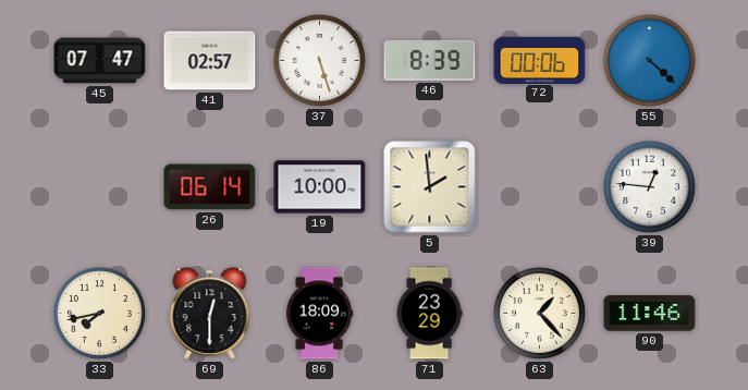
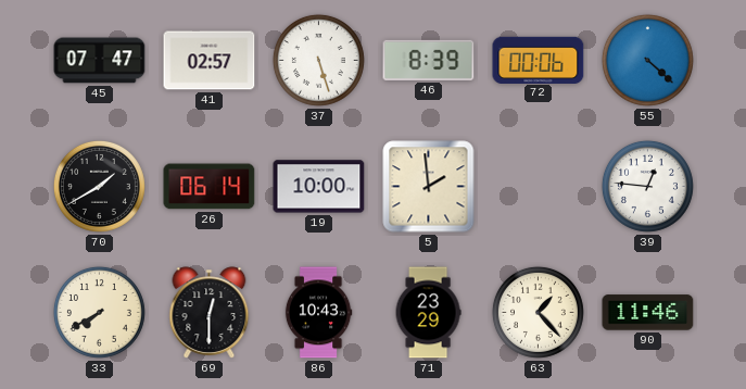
70: none -> 1:40 (99, 186)
33: 7:43 -> 7:40 (99, 312)
86: 18:09 -> 10:43 (318, 313)
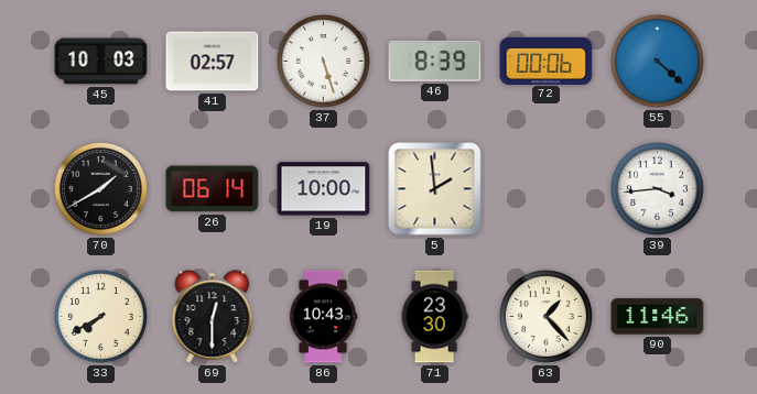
45: 07:47 -> 10:03 (101, 62)
39: 12:46 -> 3:44 (657, 188)
71: 23:29 -> 23:30 (434, 317)
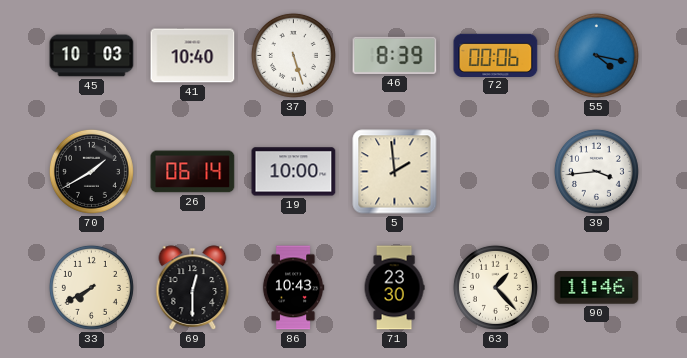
41: 02:57 -> 10:40 (193, 56)
55: 4:22 -> 4:17 (596, 55)
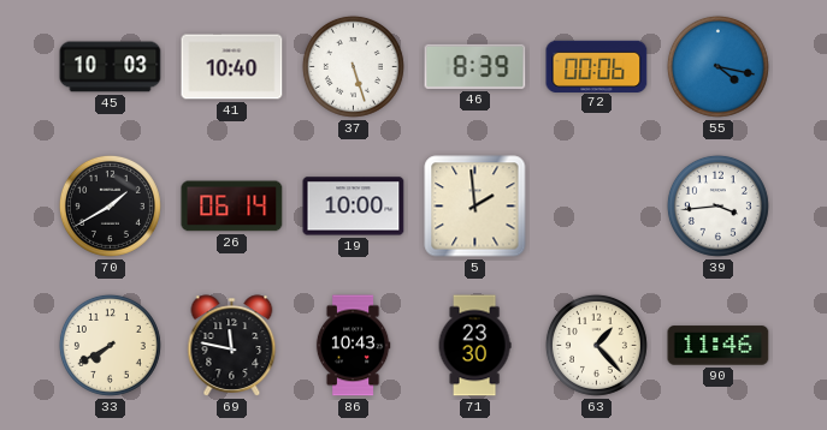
69: 12:30 -> 11:47 (232, 346)
